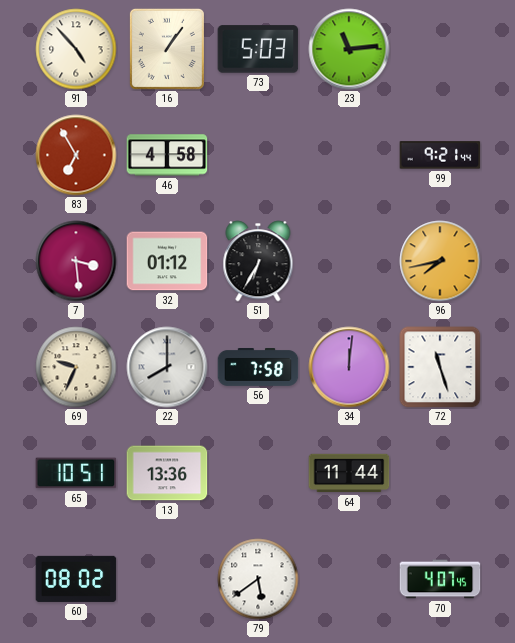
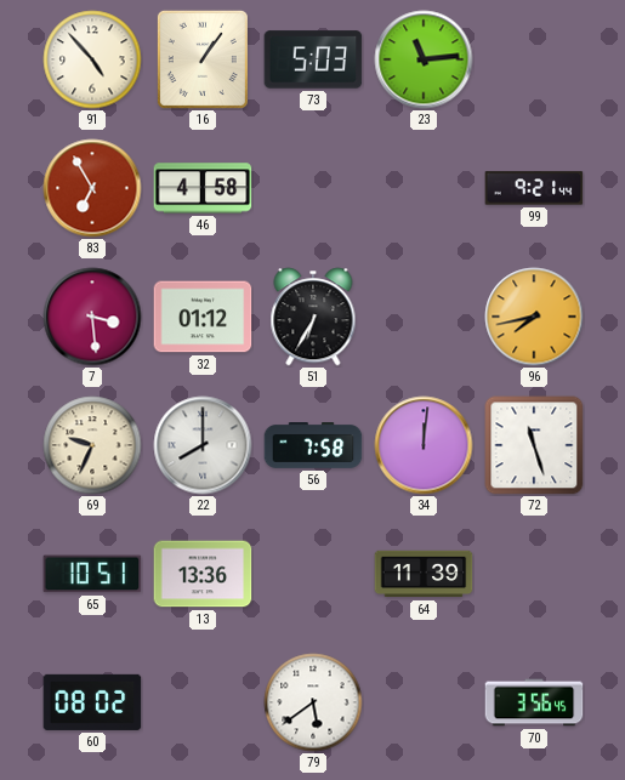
64: 11:44 -> 11:39 (424, 574)
70: 4:07 -> 3:56 (534, 702)
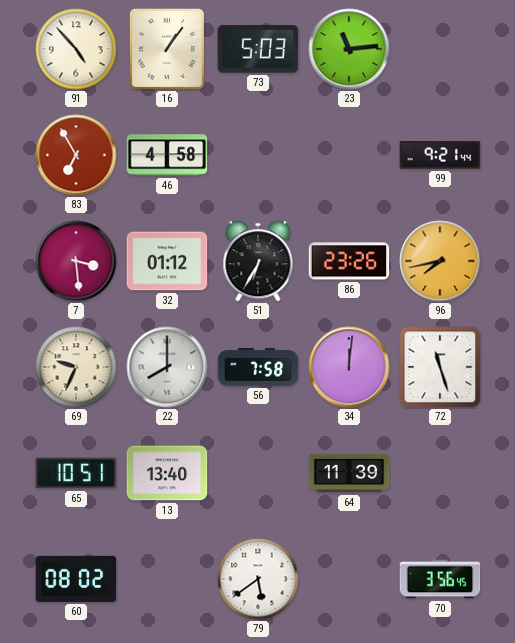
86: none -> 23:26 (349, 261)
13: 13:36 -> 13:40 (167, 473)
